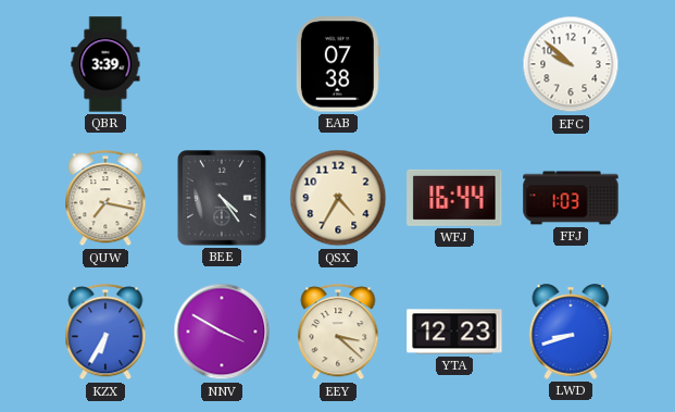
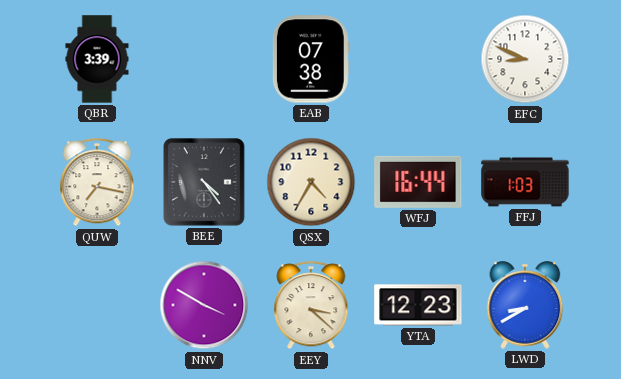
EFC: 9:52 -> 8:49 (525, 59)
KZX: 6:35 -> none (105, 333)
LWD: 8:42 -> 8:40 (525, 305)
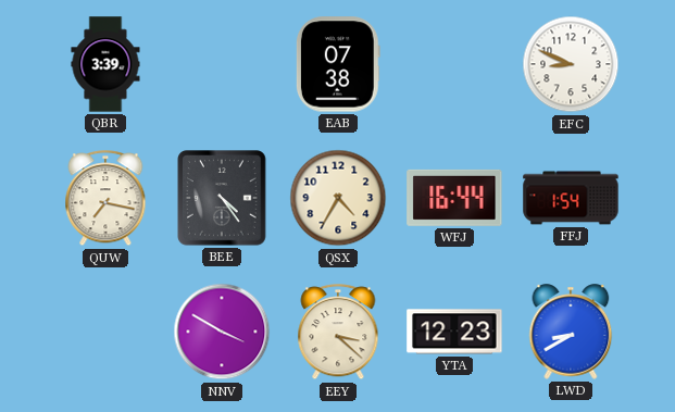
FFJ: 1:03 -> 1:54 (571, 198)
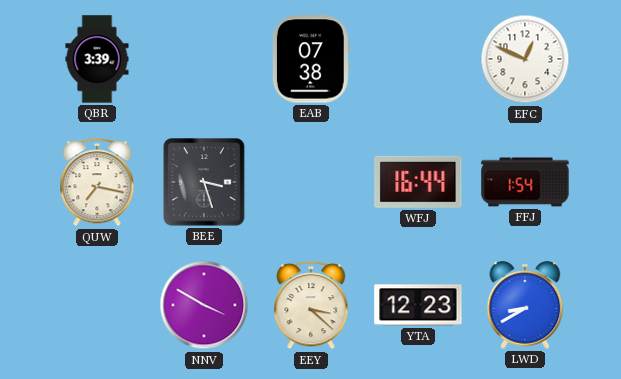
EFC: 8:49 -> 12:49 (525, 59)
BEE: 4:24 -> 3:27 (205, 183)
QSX: 4:35 -> none (338, 198)
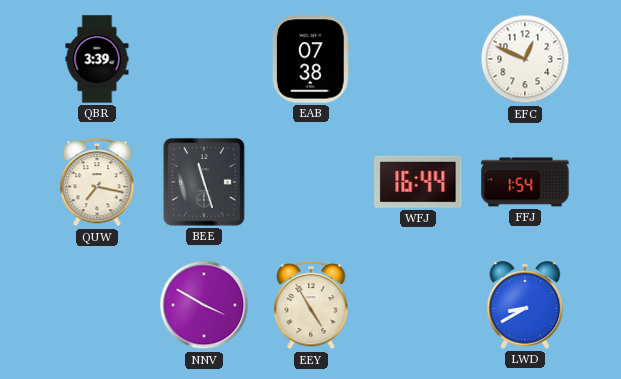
BEE: 3:27 -> 11:27 (205, 183)
EEY: 3:22 -> 4:55 (311, 306)
YTA: 12:23 -> none (418, 305)
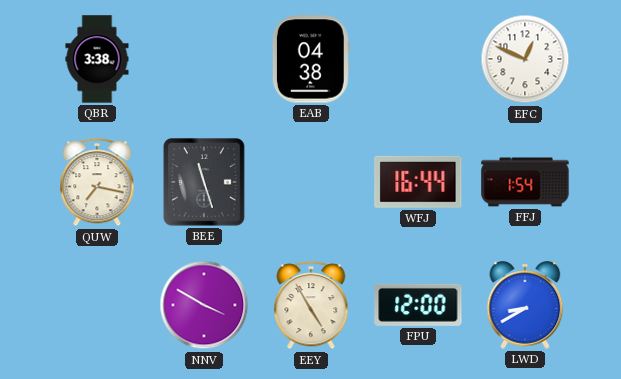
QBR: 3:39 -> 3:38 (97, 59)
EAB: 07:38 -> 04:38 (311, 59)
FPU: none -> 12:00 (418, 305)
